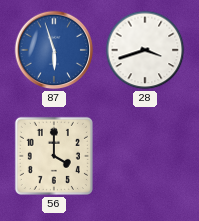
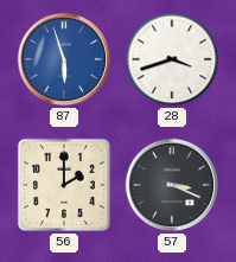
56: 4:00 -> 2:00 (64, 185)
57: none -> 3:19 (172, 185)
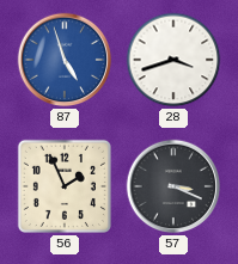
87: 5:57 -> 4:57 (65, 60)
56: 2:00 -> 1:56 (65, 186)
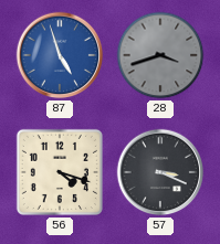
28 dial: white -> grey (160, 55)
56: 1:56 -> 4:18 (60, 172)
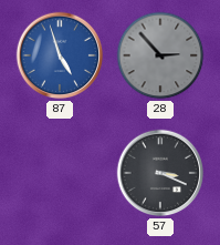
28: 3:42 -> 2:53 (160, 55)
56: 4:18 -> none (60, 172)
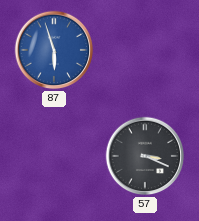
87: 4:57 -> 5:57 (54, 50)
28: 2:53 -> none (160, 55)
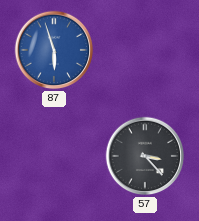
57: 3:19 -> 3:23 (145, 156)
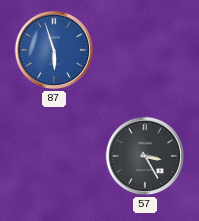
57: 3:23 -> 3:25 (145, 156)
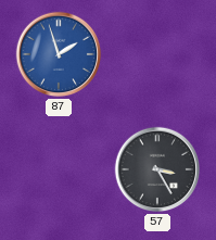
87: 5:57 -> 1:57 (59, 54)
